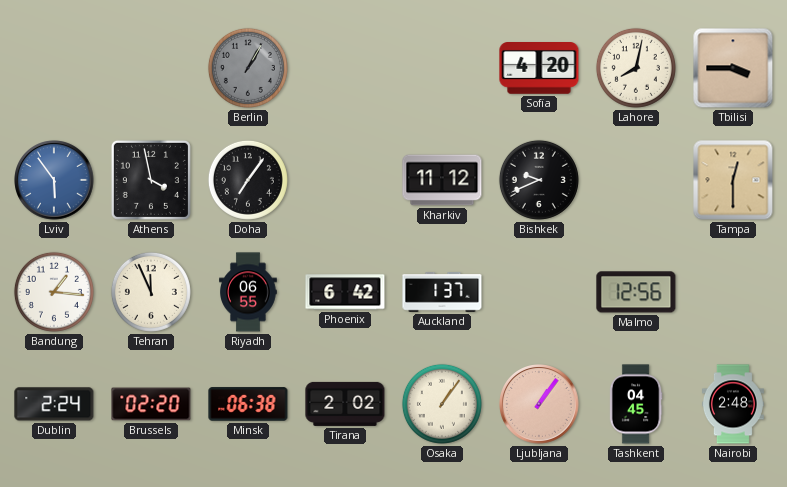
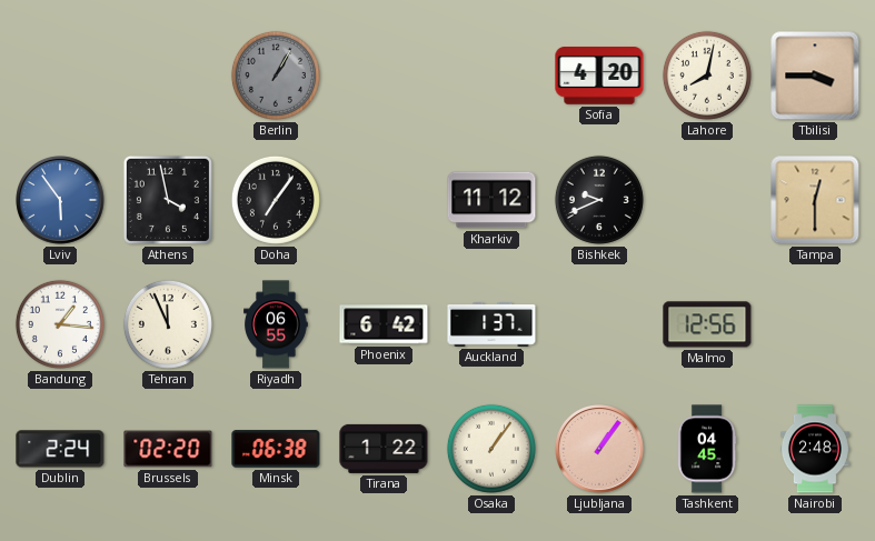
Tirana: 2:02 -> 1:22 (384, 449)
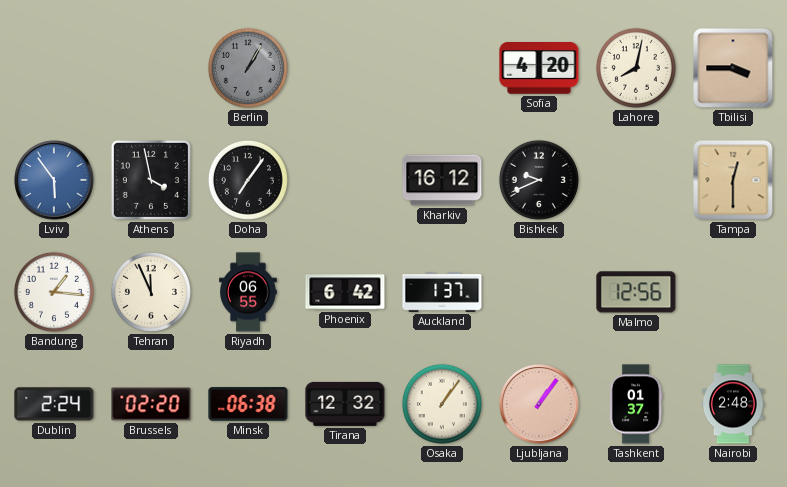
Kharkiv: 11:12 -> 16:12 (442, 180)
Tirana: 1:22 -> 12:32 (345, 404)
Tashkent: 04:45 -> 01:37 (636, 404)
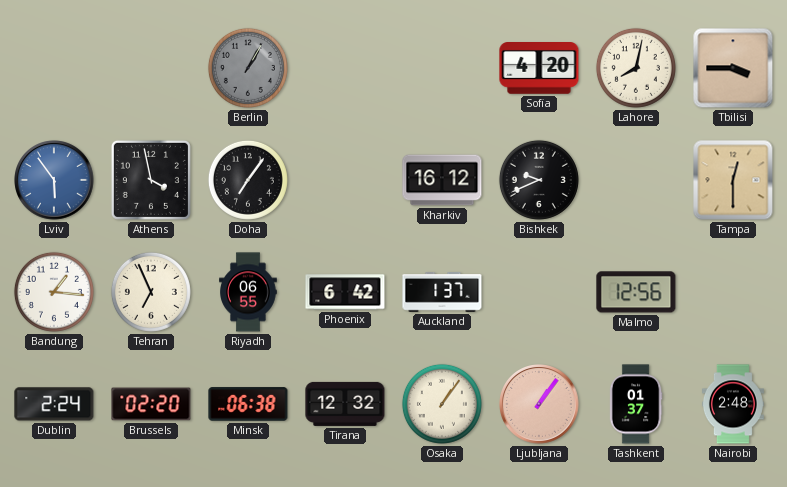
Tehran: 11:56 -> 6:56 (151, 292)
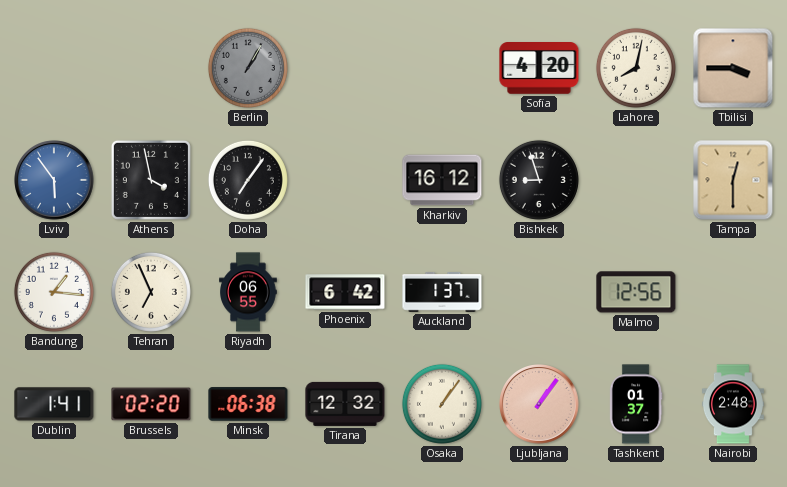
Bishkek: 9:41 -> 8:57 (539, 180)
Dublin: 2:24 -> 1:41 (54, 404)
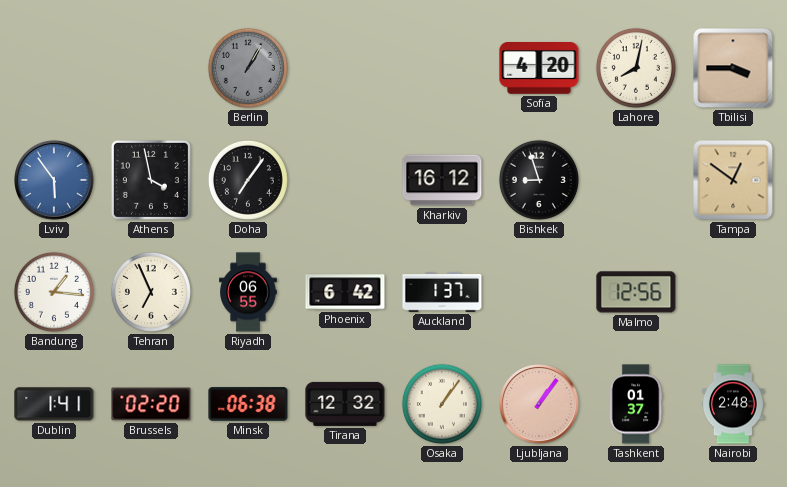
Tampa: 12:30 -> 12:51 (733, 180)
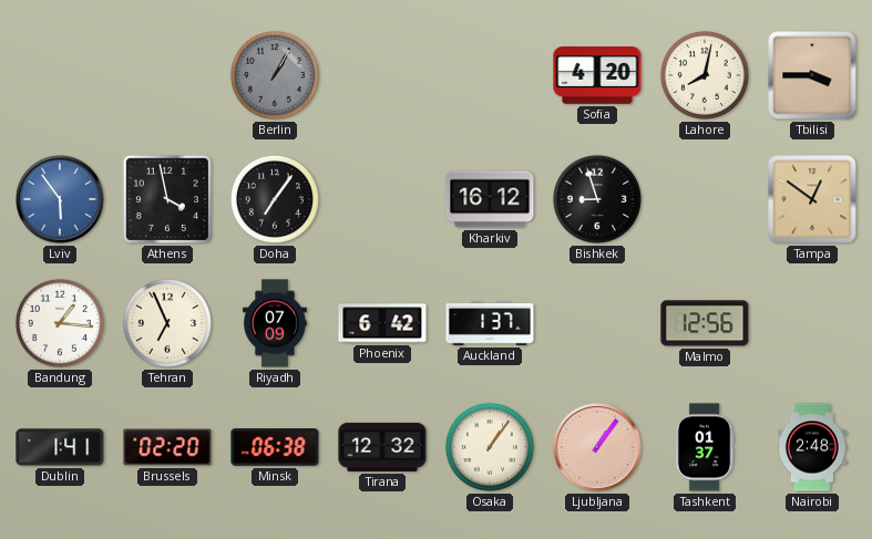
Riyadh: 06:55 -> 07:09 (276, 323)
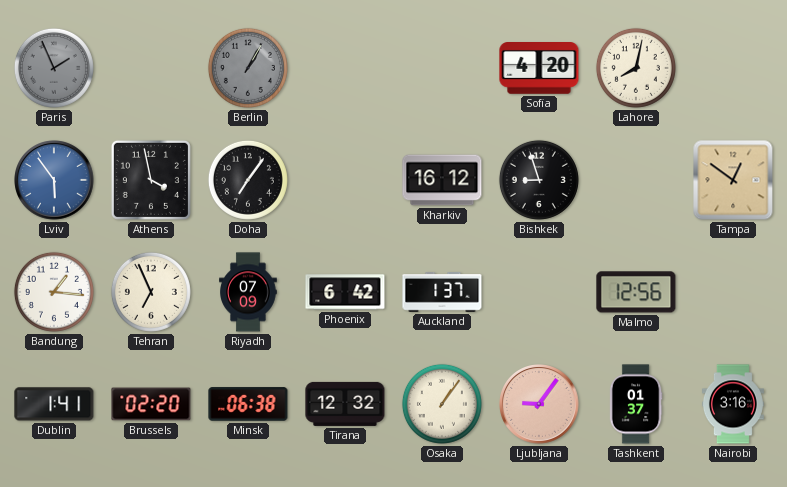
Paris: none -> 1:56 (54, 68)
Tbilisi: 3:45 -> none (812, 75)
Ljubljana: 1:06 -> 9:06 (539, 404)
Nairobi: 2:48 -> 3:16 (733, 404)
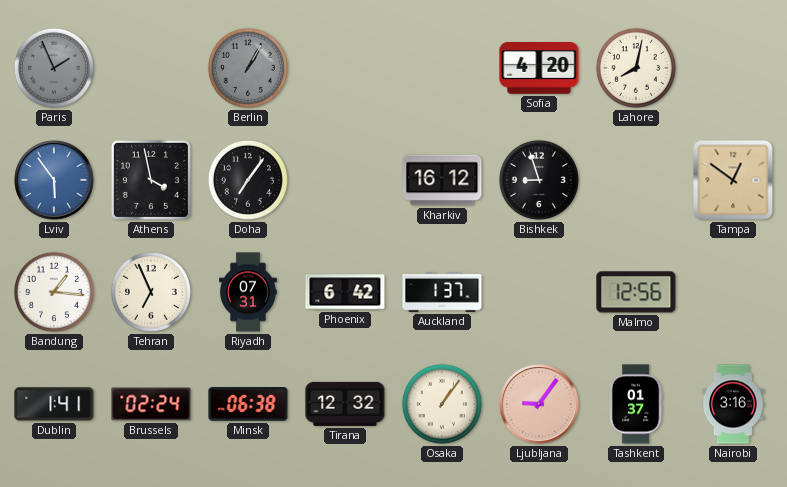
Riyadh: 07:09 -> 07:31 (249, 292)
Brussels: 02:20 -> 02:24 (151, 404)
